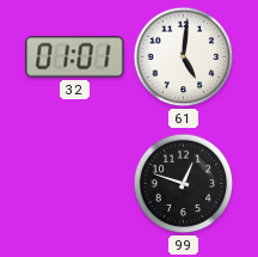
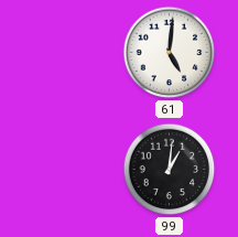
32: 01:01 -> none (75, 57)
99: 12:48 -> 1:01 (170, 170)
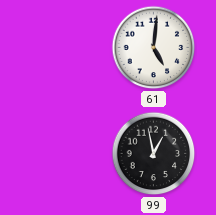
99: 1:01 -> 12:58 (154, 154)
